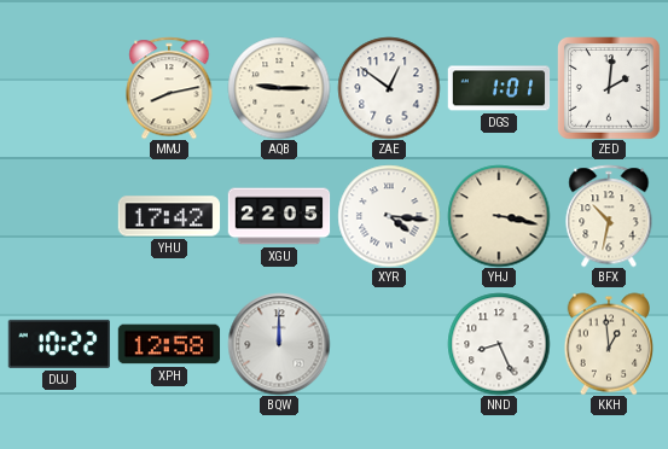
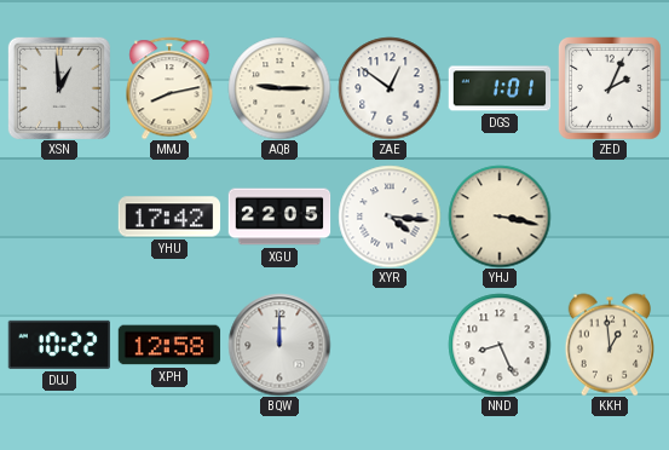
XSN: none -> 12:59 (59, 88)
ZED: 2:01 -> 2:04 (610, 88)
BFX: 10:32 -> none (609, 216)
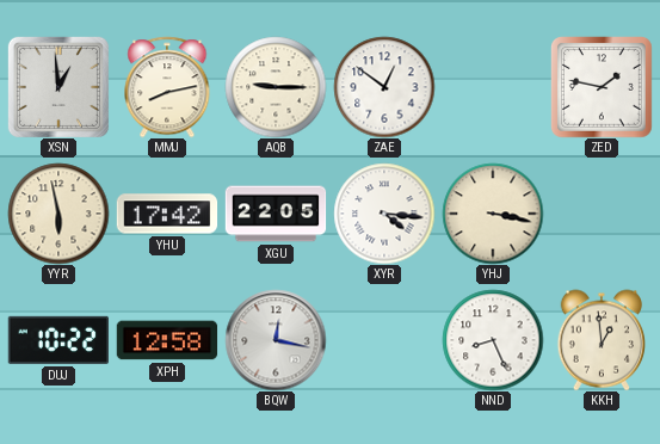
DGS: 1:01 -> none (500, 88)
ZED: 2:04 -> 1:47 (602, 87)
YYR: none -> 5:58 (58, 214)
BQW: 12:00 -> 12:17 (276, 340)
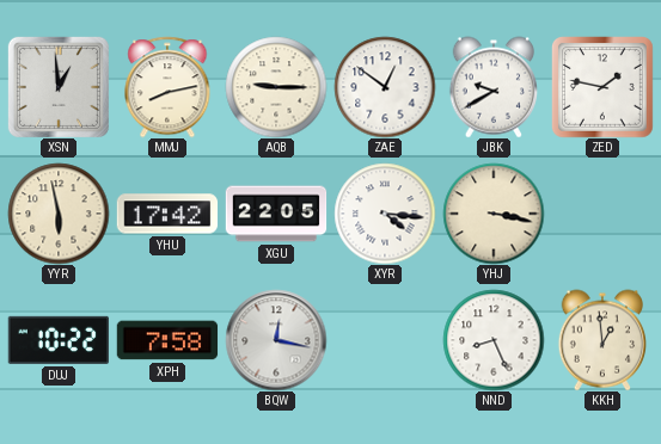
JBK: none -> 9:40 (492, 87)
XPH: 12:58 -> 7:58 (167, 340)
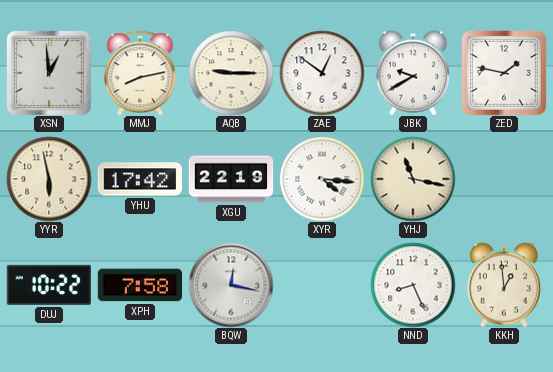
XGU: 22:05 -> 22:19 (231, 179)
YHJ: 3:17 -> 11:17 (413, 179)
